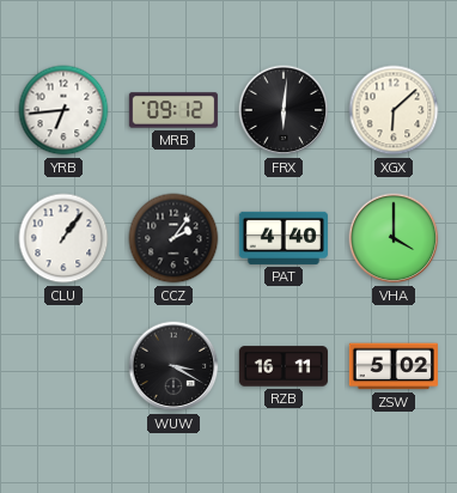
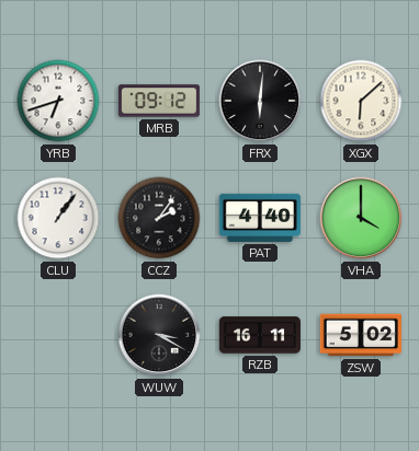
YRB: 6:44 -> 6:42 (58, 101)
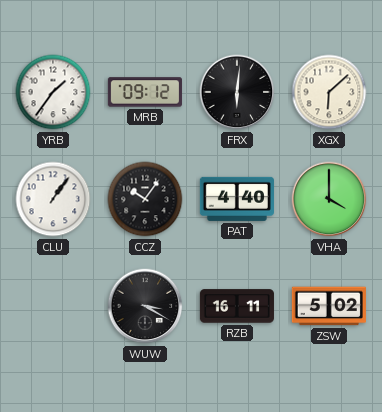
YRB: 6:42 -> 1:36 (53, 92)
CCZ: 2:06 -> 10:06 (145, 199)
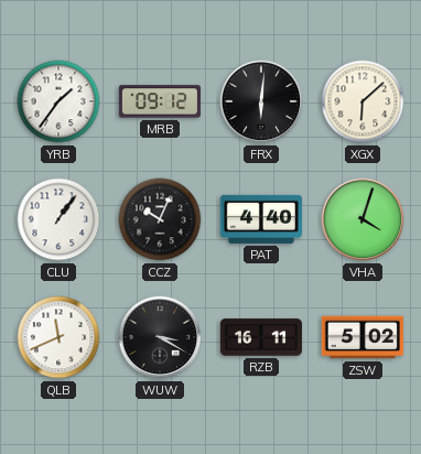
CCZ: 10:06 -> 10:04 (160, 219)
VHA: 4:00 -> 4:03 (363, 219)
QLB: none -> 11:41 (58, 337)
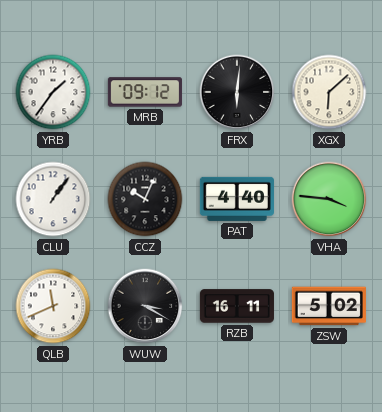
VHA: 4:03 -> 3:46 (329, 199)
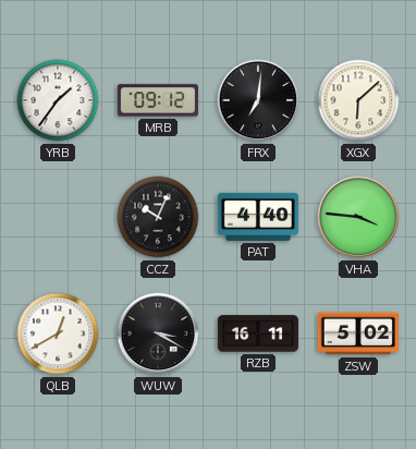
FRX: 6:01 -> 7:01 (258, 100)
CLU: 1:06 -> none (53, 199)
QLB: 11:41 -> 12:40 (58, 333)
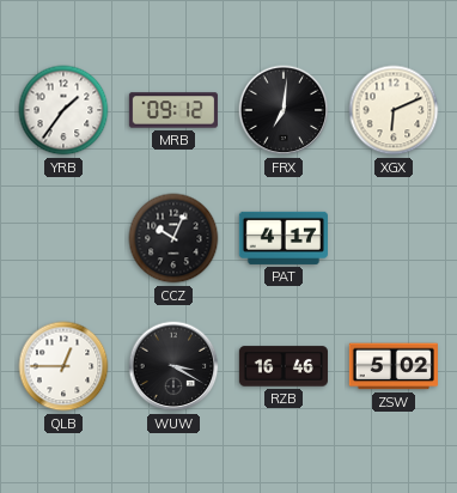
XGX: 6:08 -> 6:11 (394, 110)
PAT: 4:40 -> 4:17 (284, 238)
VHA: 3:46 -> none (358, 217)
QLB: 12:40 -> 12:45 (63, 366)
RZB: 16:11 -> 16:46 (284, 366)
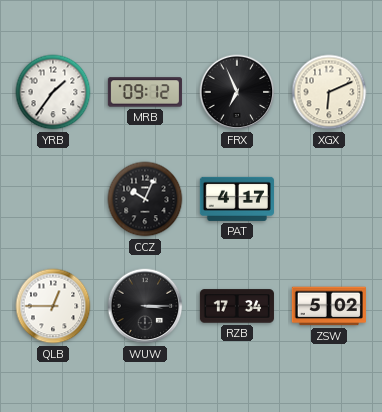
FRX: 7:01 -> 6:56 (237, 92)
WUW: 3:20 -> 3:15 (145, 306)
RZB: 16:46 -> 17:34 (237, 306)
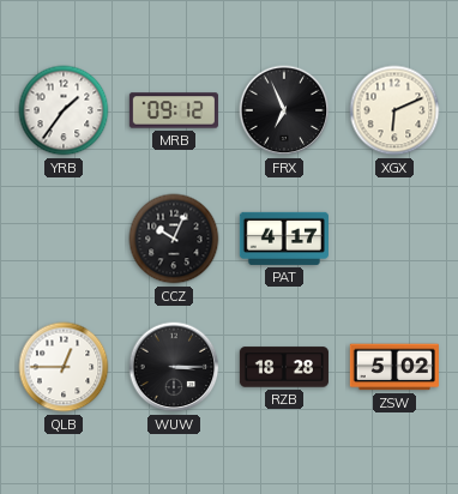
RZB: 17:34 -> 18:28 (284, 367)
